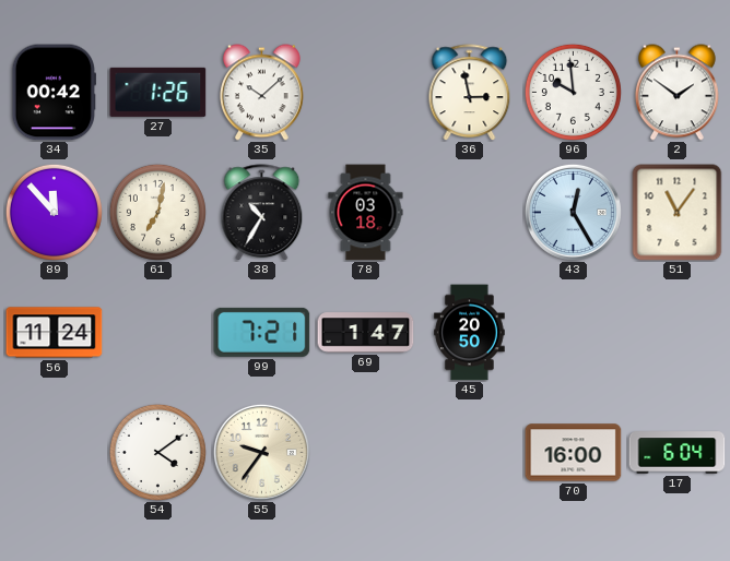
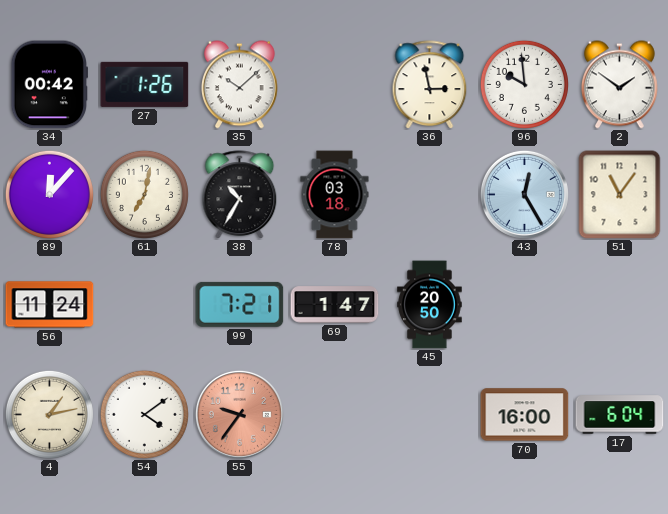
89: 11:53 -> 12:07 (49, 194)
4: none -> 1:13 (49, 414)
55 dial: cream -> salmon (239, 414)
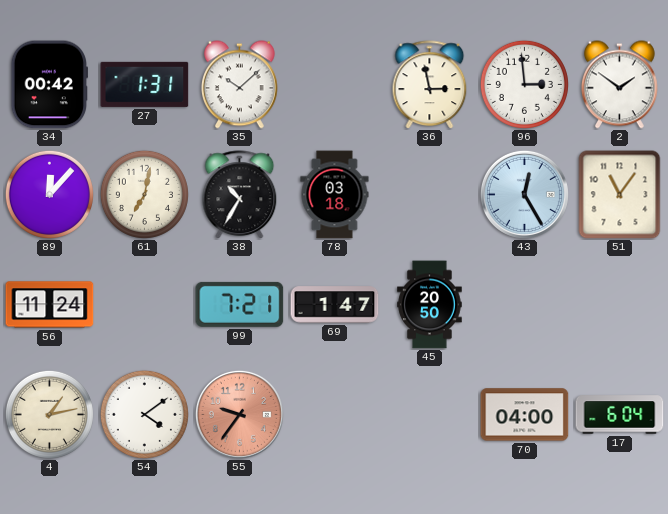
27: 1:26 -> 1:31 (145, 84)
96: 9:59 -> 2:59 (524, 84)
70: 16:00 -> 04:00 (525, 415)
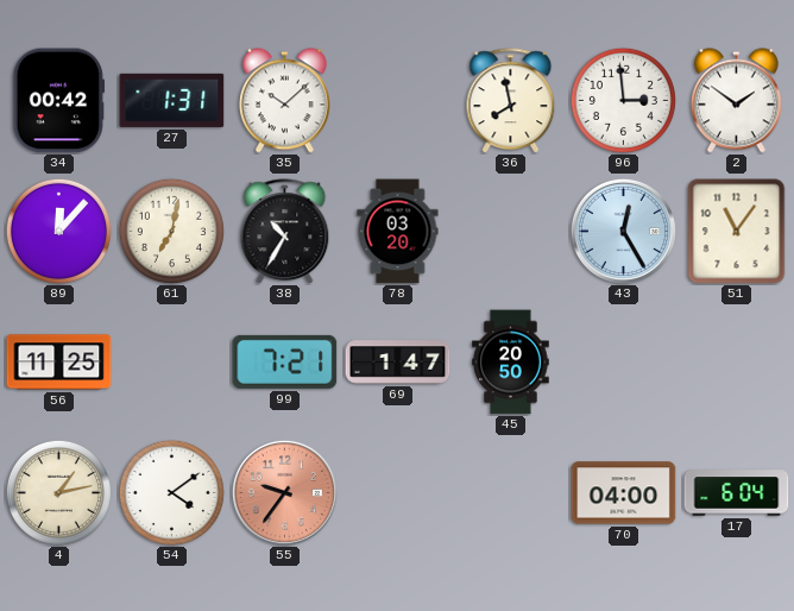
36: 2:58 -> 7:58 (511, 101)
78: 03:18 -> 03:20 (398, 232)
56: 11:24 -> 11:25 (59, 363)
